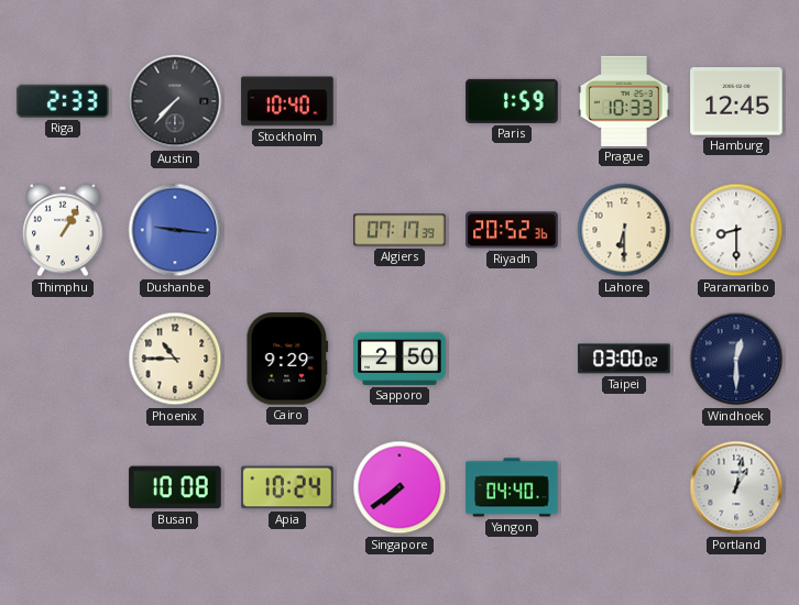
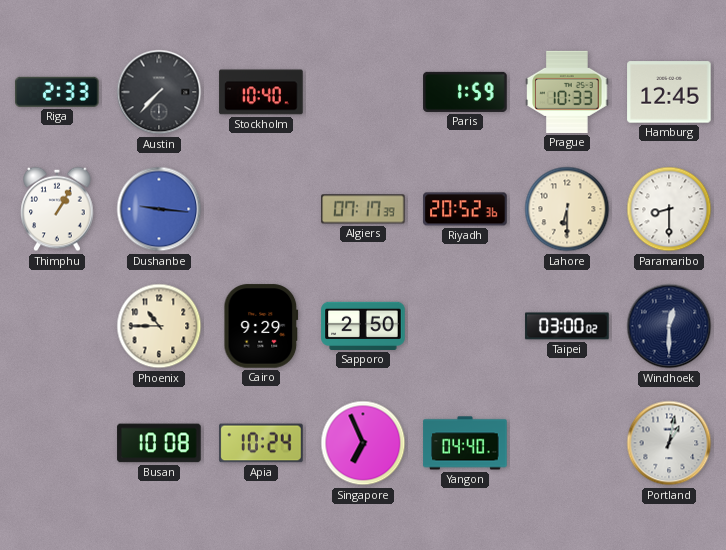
Singapore: 7:39 -> 6:56 (363, 443)
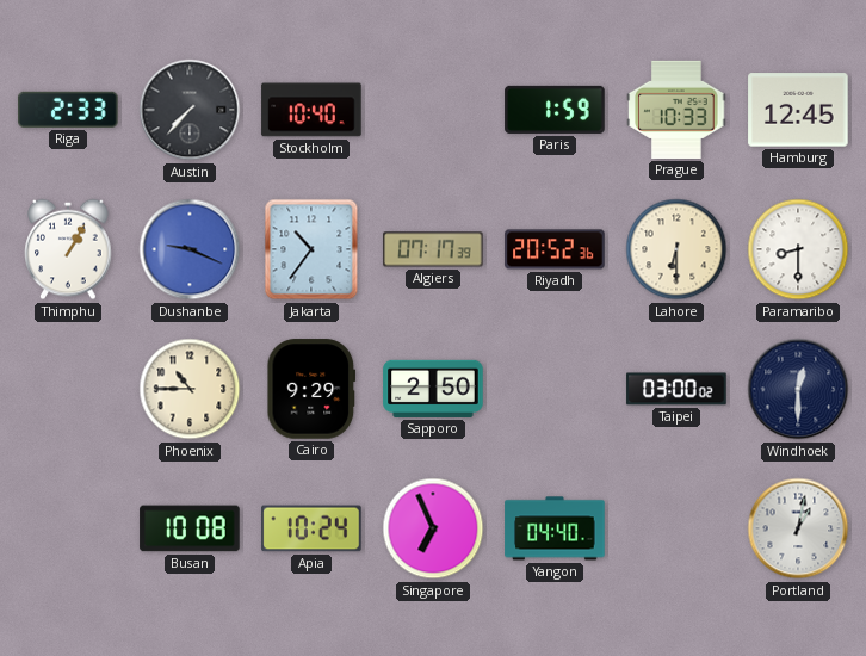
Dushanbe: 9:16 -> 9:19 (190, 249)
Jakarta: none -> 10:36 (311, 249)
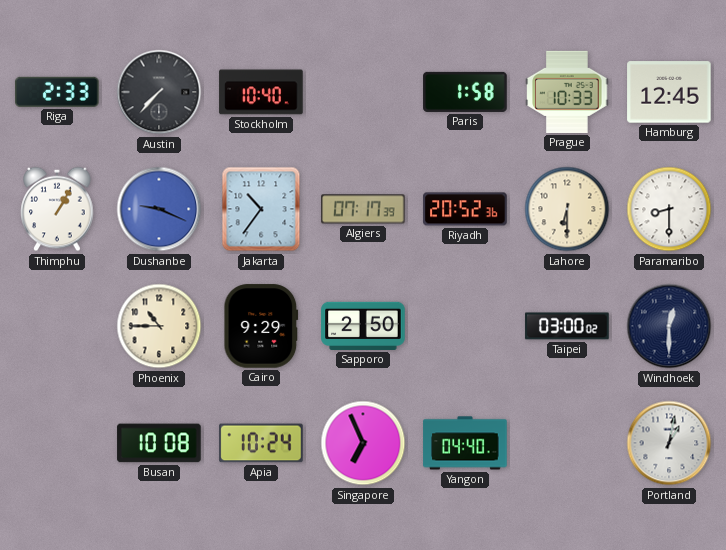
Paris: 1:59 -> 1:58 (465, 92)
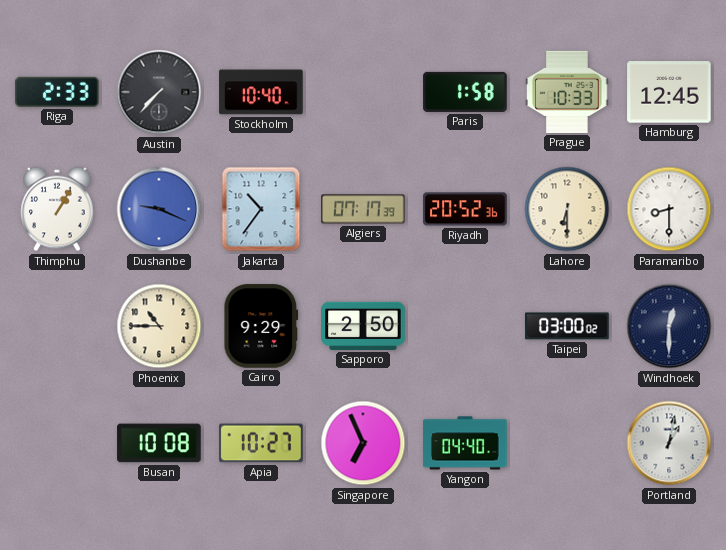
Apia: 10:24 -> 10:27 (261, 443)
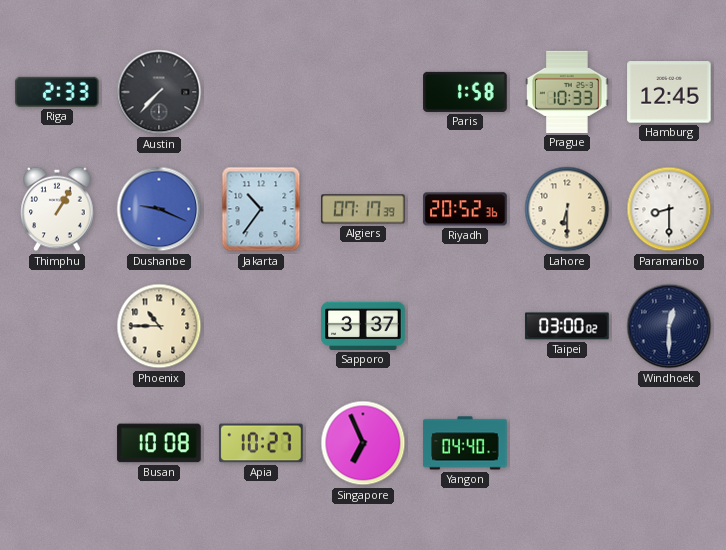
Stockholm: 10:40 -> none (261, 92)
Cairo: 9:29 -> none (261, 326)
Sapporo: 2:50 -> 3:37 (363, 326)
Portland: 1:02 -> none (669, 443)
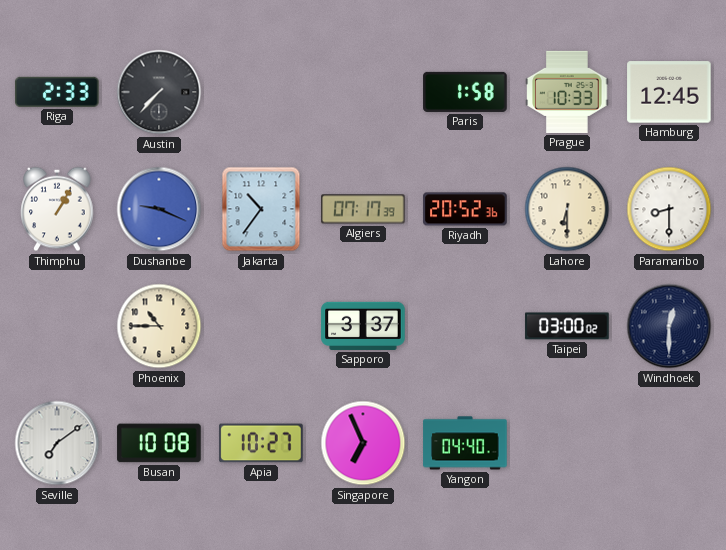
Seville: none -> 7:09 (57, 443)
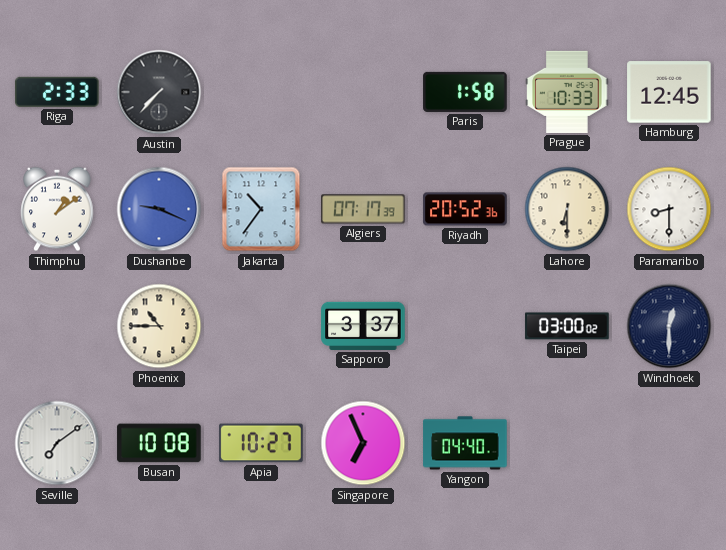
Thimphu: 1:05 -> 1:09 (57, 209)
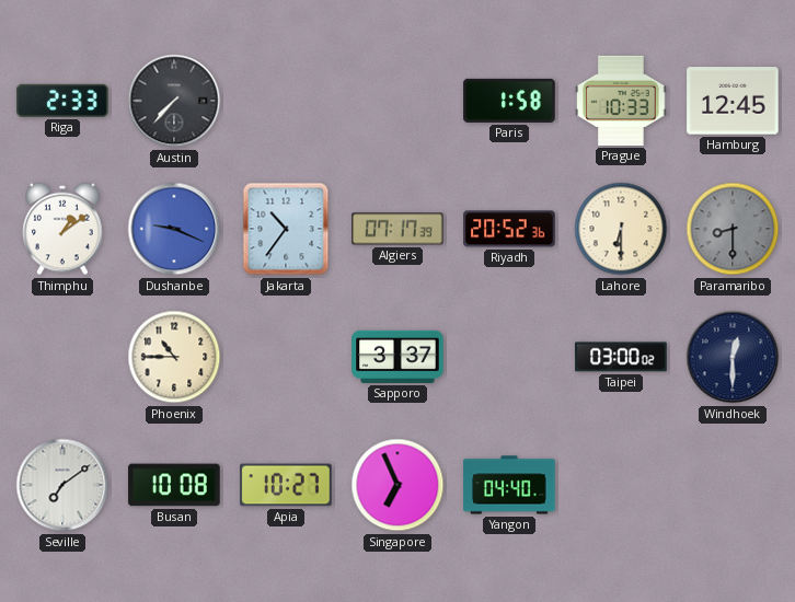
Paramaribo dial: white -> grey (733, 229)
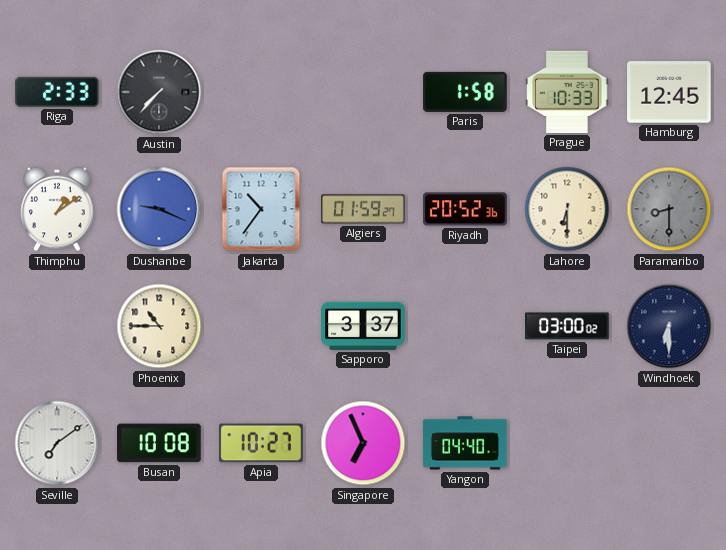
Algiers: 07:17 -> 01:59 (363, 209)
Windhoek: 12:30 -> 6:30 (669, 326)
